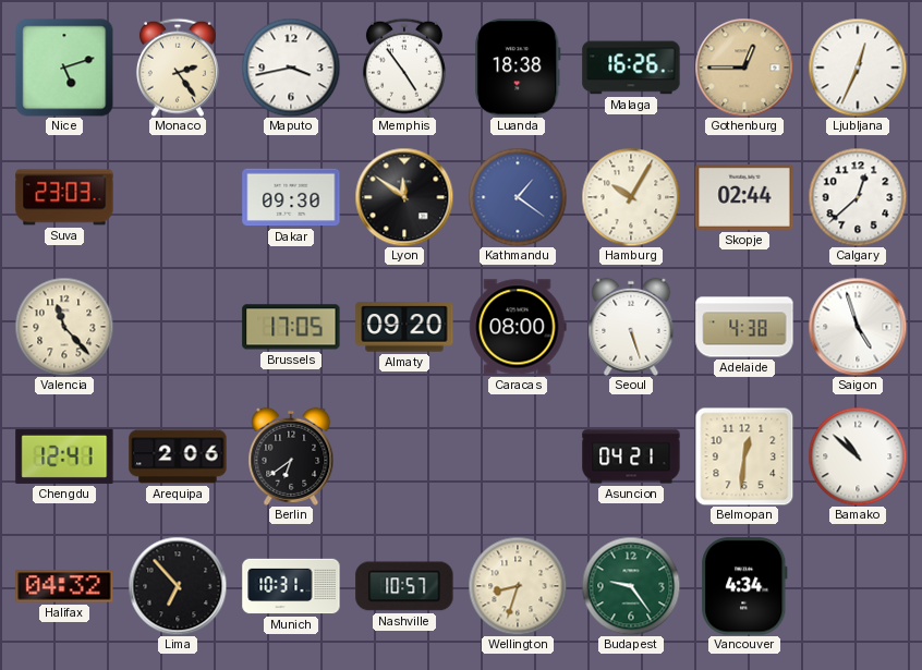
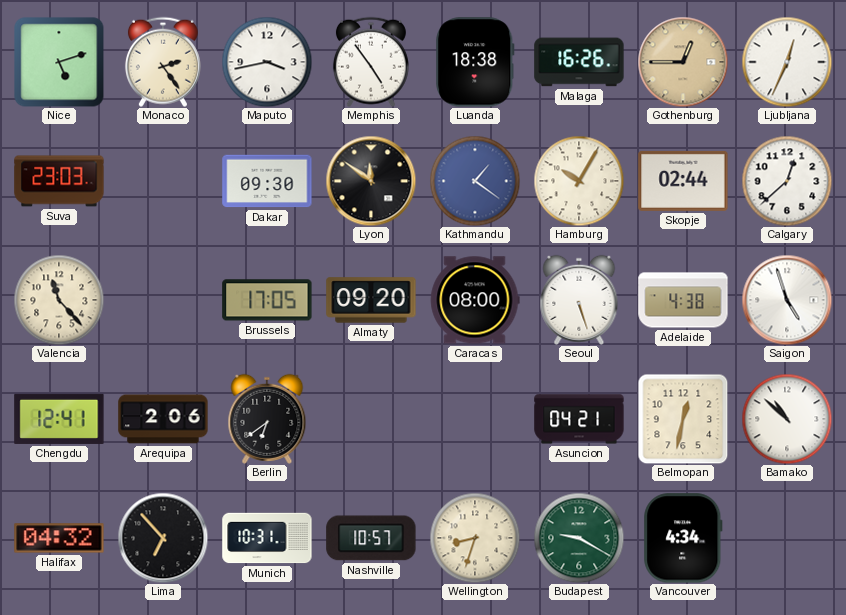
Belmopan: 12:31 -> 12:32 (683, 419)
Budapest: 9:24 -> 9:20 (579, 538)
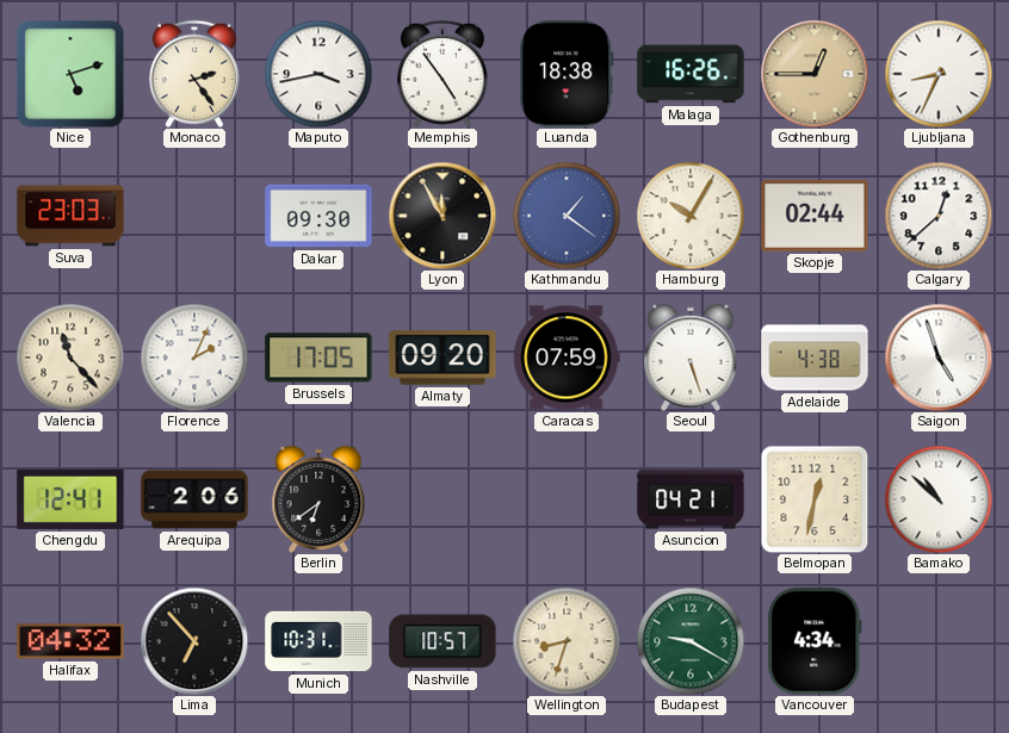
Ljubljana: 12:34 -> 8:34 (939, 74)
Lyon: 11:51 -> 11:55 (442, 216)
Florence: none -> 2:04 (194, 358)
Caracas: 08:00 -> 07:59 (567, 358)
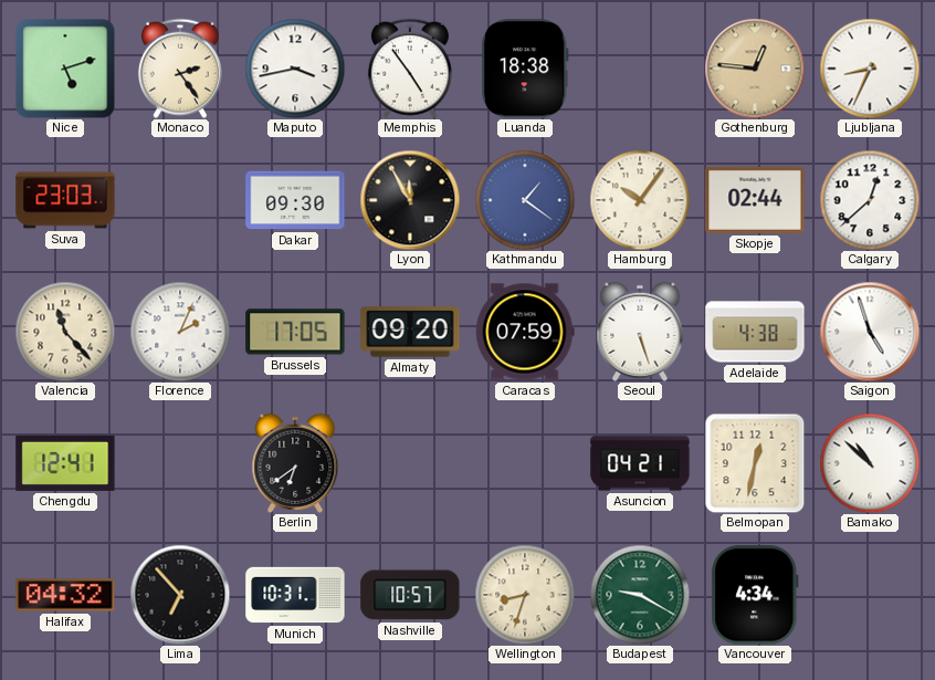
Malaga: 16:26 -> none (691, 74)
Gothenburg: 12:45 -> 12:46 (755, 69)
Hamburg: 10:05 -> 10:06 (640, 200)
Arequipa: 2:06 -> none (194, 499)
